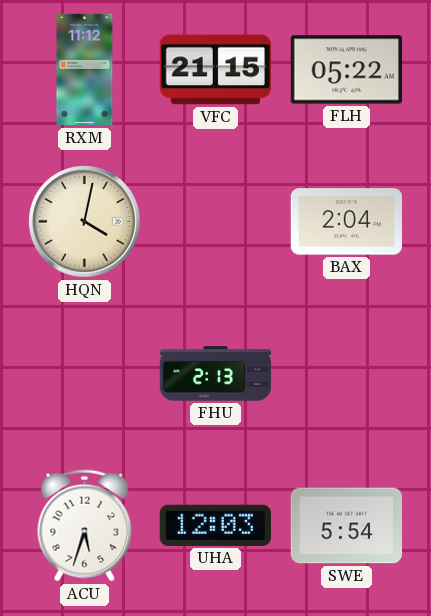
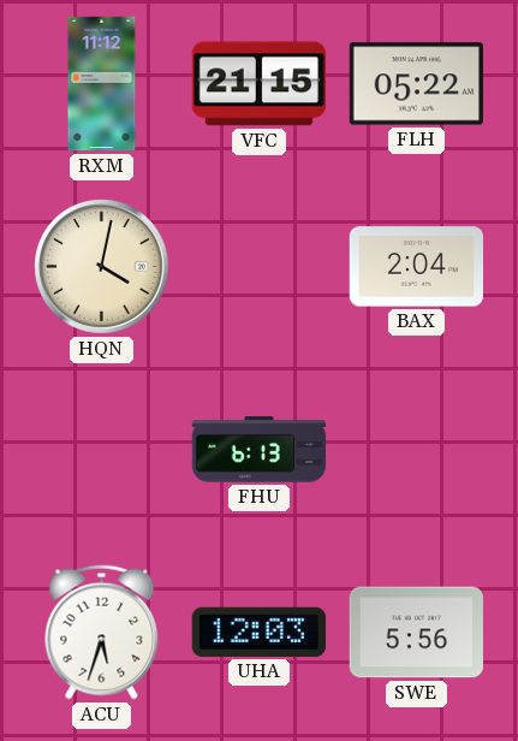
FHU: 2:13 -> 6:13 (260, 450)
SWE: 5:54 -> 5:56 (416, 633)
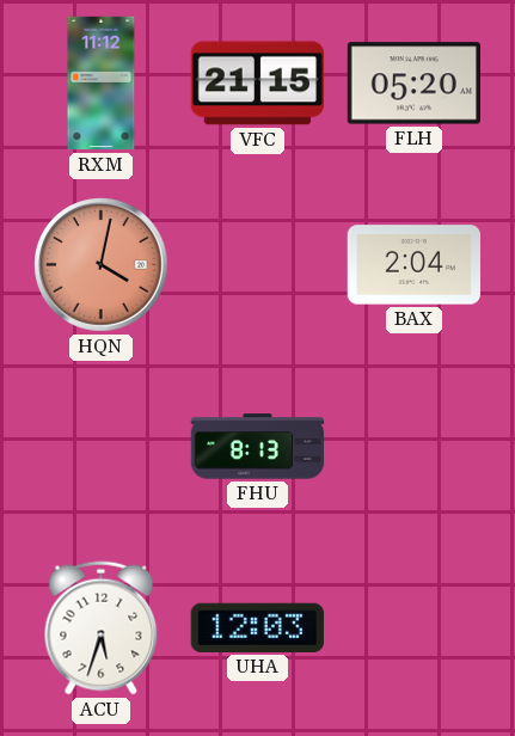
FLH: 05:22 -> 05:20 (413, 84)
HQN dial: cream -> salmon (102, 265)
FHU: 6:13 -> 8:13 (258, 447)
SWE: 5:56 -> none (416, 633)
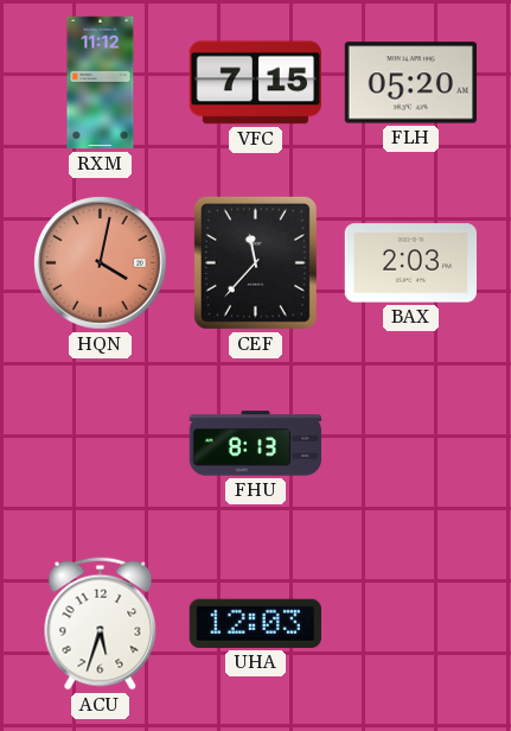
VFC: 21:15 -> 7:15 (255, 83)
CEF: none -> 11:37 (255, 262)
BAX: 2:04 -> 2:03 (410, 263)
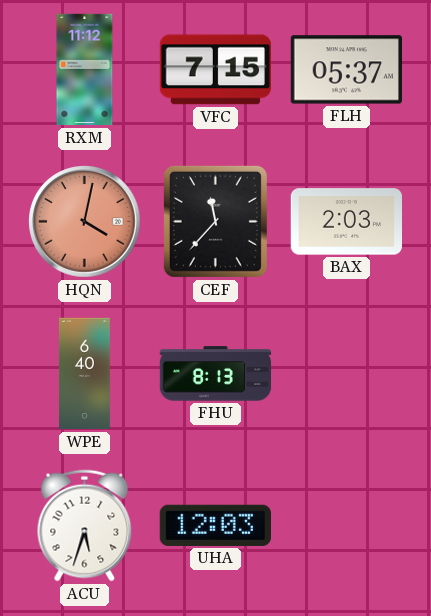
FLH: 05:20 -> 05:37 (346, 70)
WPE: none -> 6:40 (84, 374)
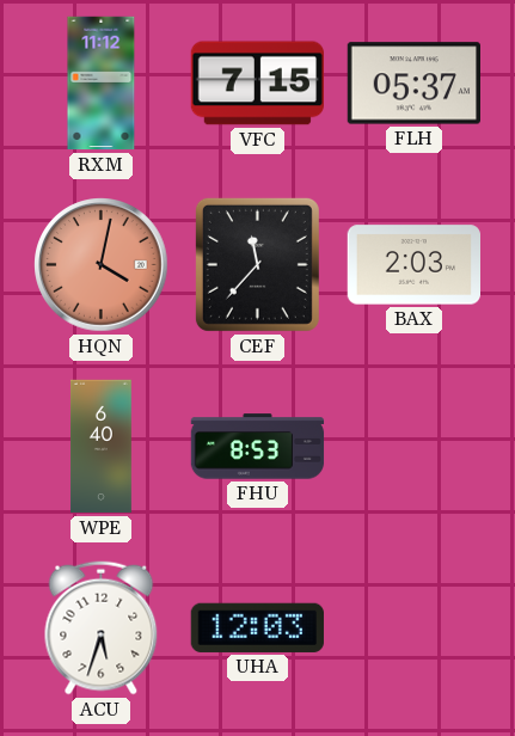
FHU: 8:13 -> 8:53 (258, 447)
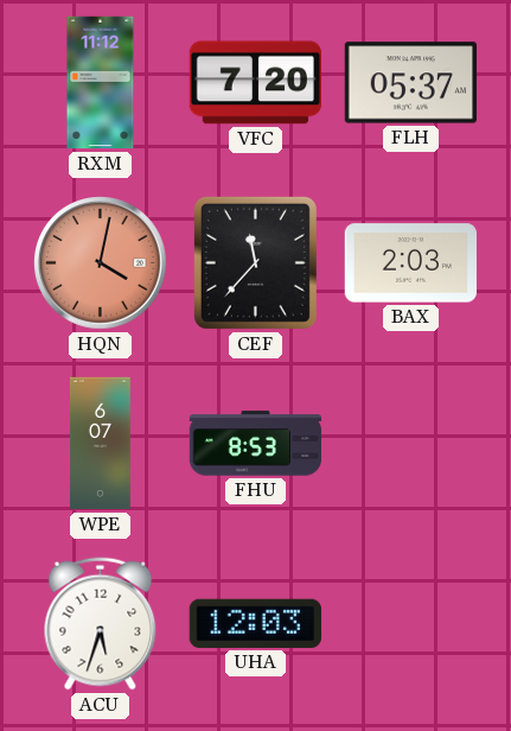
VFC: 7:15 -> 7:20 (255, 83)
WPE: 6:40 -> 6:07 (100, 444)
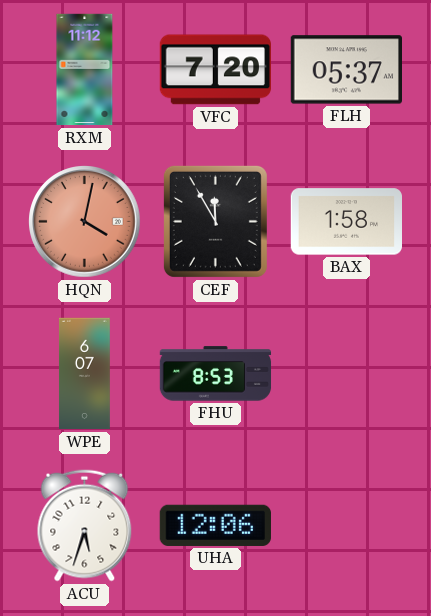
CEF: 11:37 -> 11:55 (215, 221)
BAX: 2:03 -> 1:58 (346, 222)
UHA: 12:03 -> 12:06 (215, 525)
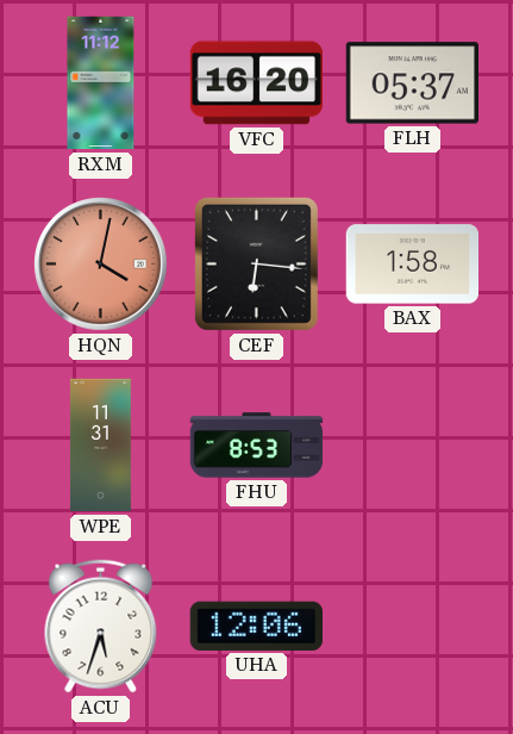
VFC: 7:20 -> 16:20 (256, 83)
CEF: 11:55 -> 6:16 (256, 263)
WPE: 6:07 -> 11:31 (100, 446)
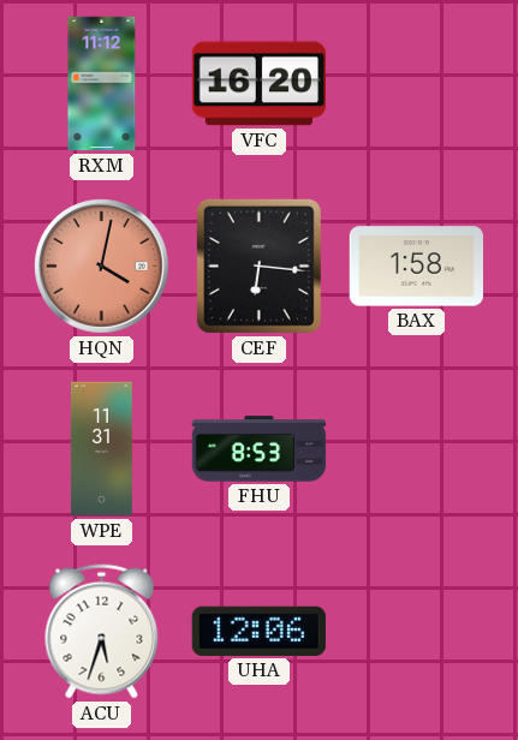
FLH: 05:37 -> none (412, 83)
